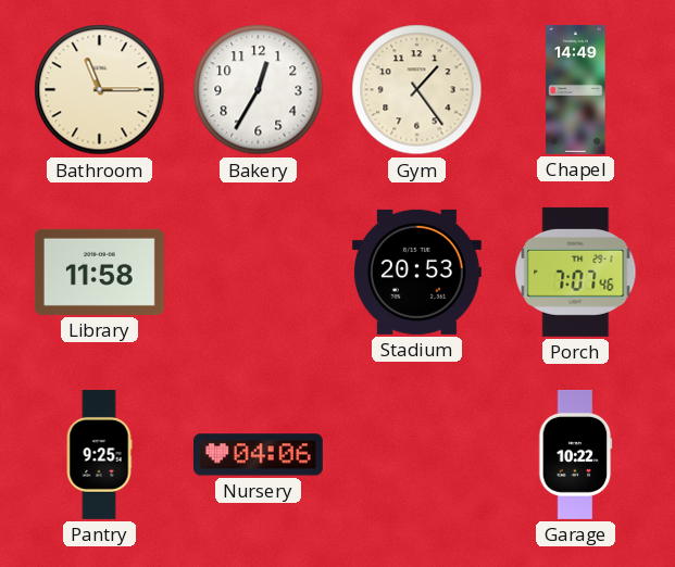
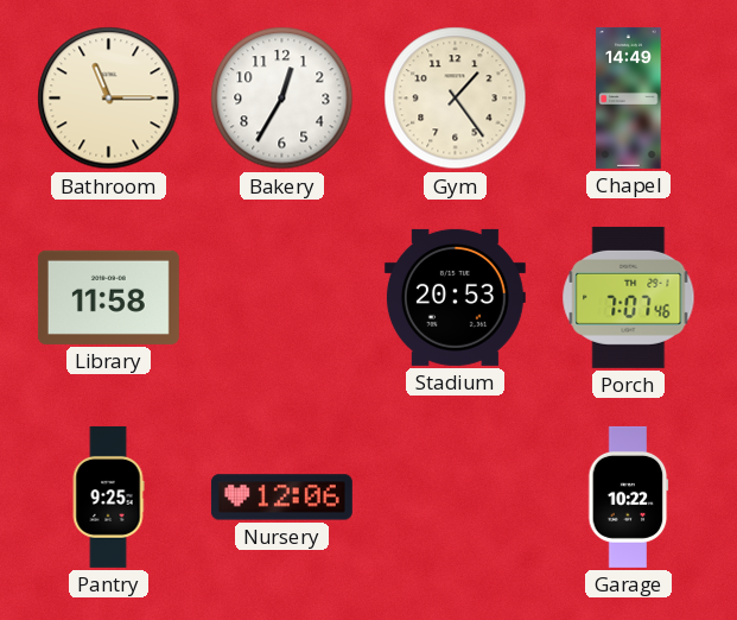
Nursery: 04:06 -> 12:06 (281, 498)
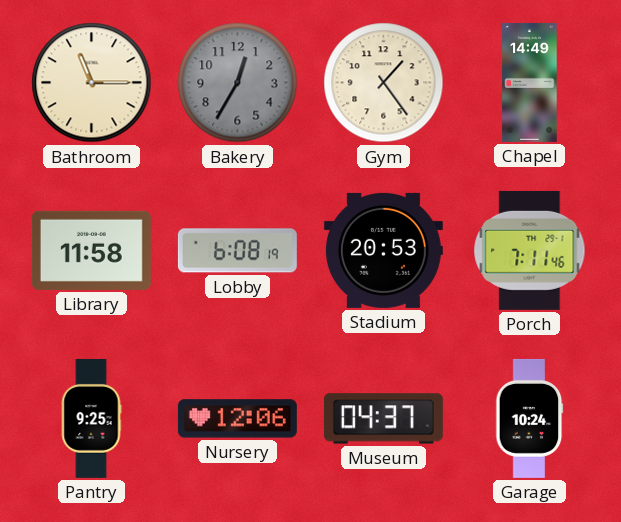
Bakery dial: white -> grey (238, 83)
Lobby: none -> 6:08 (237, 251)
Porch: 7:07 -> 7:11 (530, 250)
Museum: none -> 04:37 (383, 419)
Garage: 10:22 -> 10:24 (530, 418)
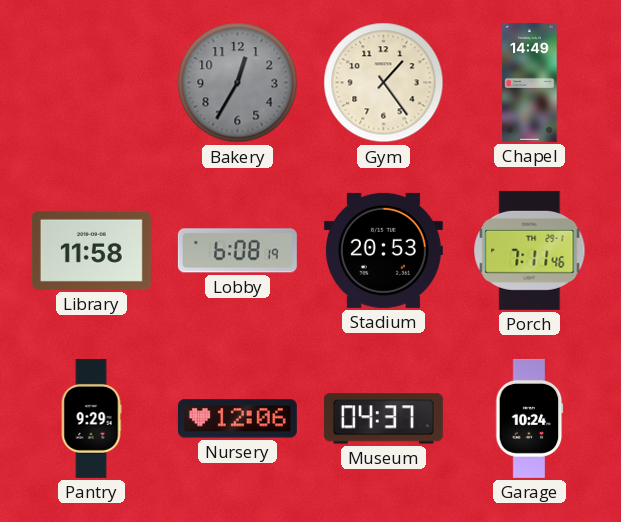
Bathroom: 11:15 -> none (92, 83)
Pantry: 9:25 -> 9:29 (91, 418)
